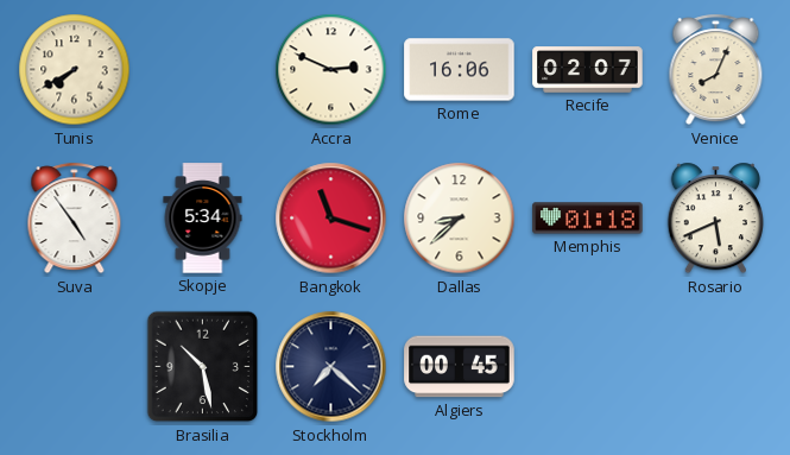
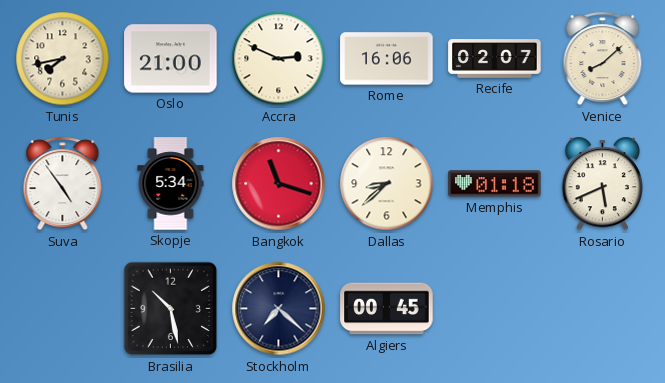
Tunis: 7:40 -> 7:43 (63, 59)
Oslo: none -> 21:00 (171, 59)
Venice: 8:04 -> 8:08 (603, 59)
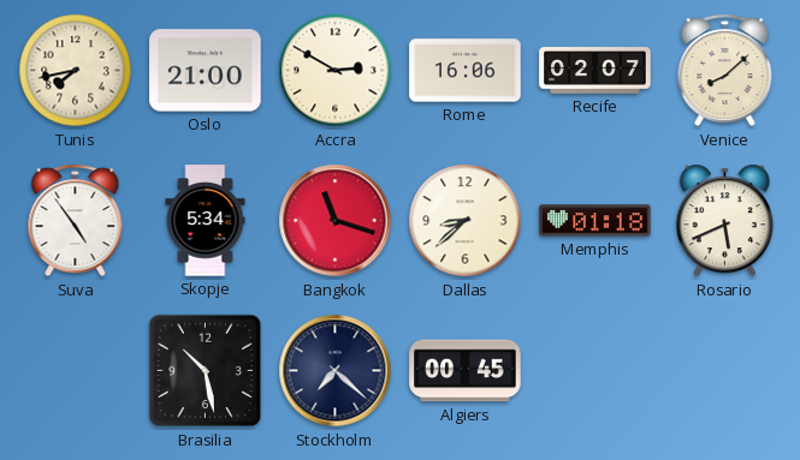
Accra: 2:49 -> 2:50 (336, 71)
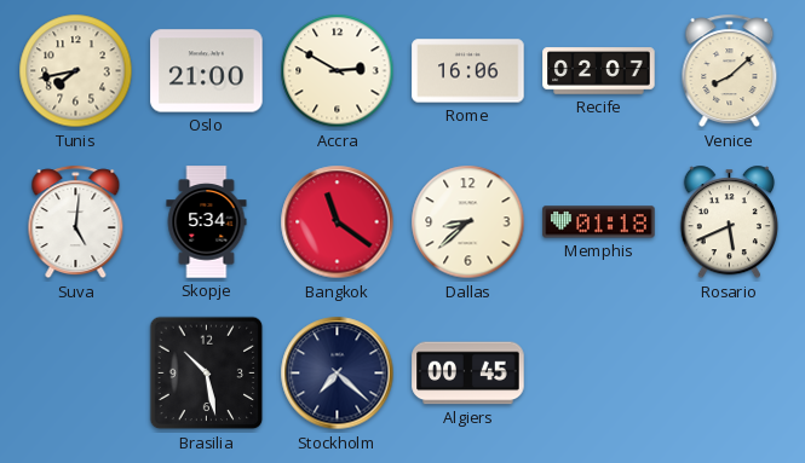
Suva: 4:54 -> 5:01 (76, 222)
Bangkok: 11:18 -> 11:21 (338, 222)
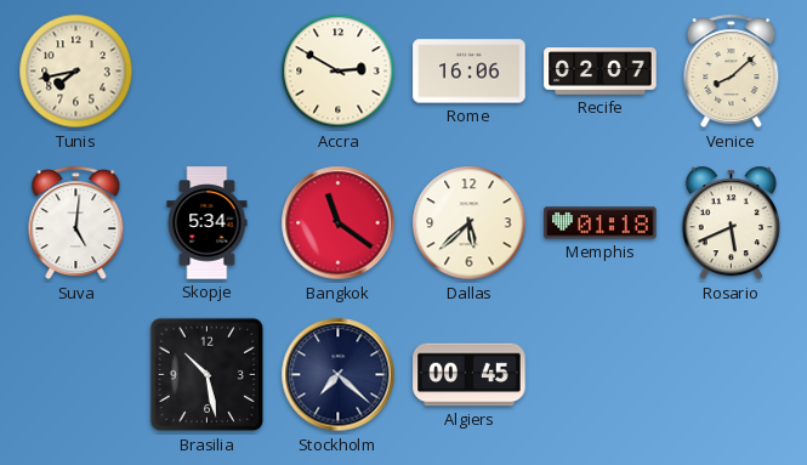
Oslo: 21:00 -> none (207, 71)
Dallas: 8:38 -> 5:38 (470, 223)
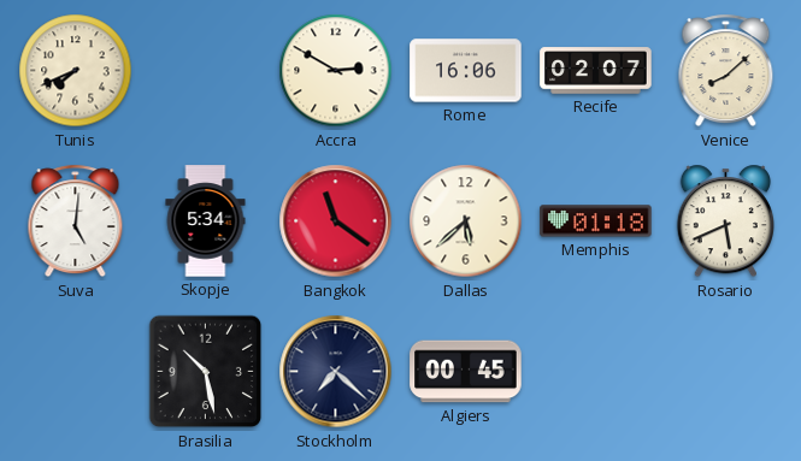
Tunis: 7:43 -> 7:41 (76, 71)
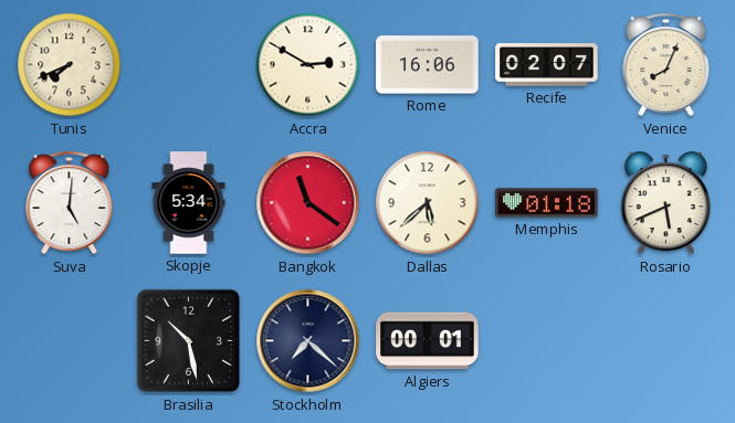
Venice: 8:08 -> 8:04 (666, 65)
Algiers: 00:45 -> 00:01 (428, 341)
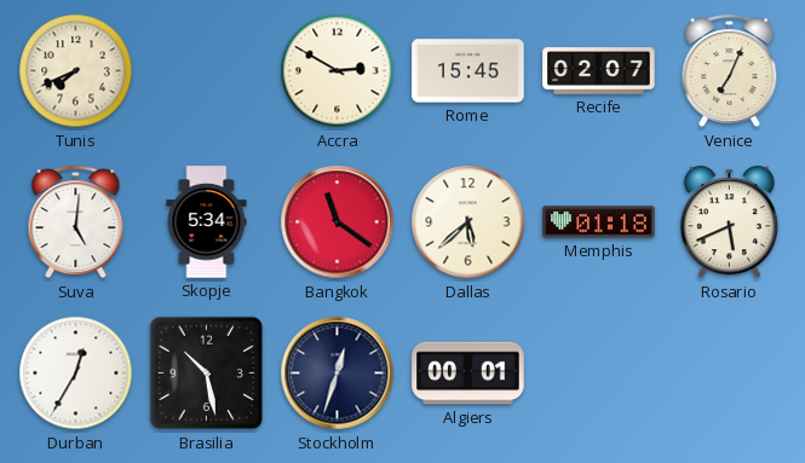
Rome: 16:06 -> 15:45 (468, 71)
Venice: 8:04 -> 7:04 (730, 71)
Durban: none -> 12:35 (76, 374)
Stockholm: 7:22 -> 12:33 (338, 374)
